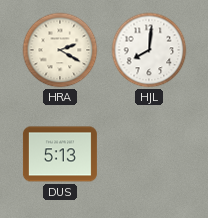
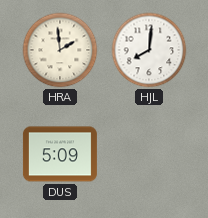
HRA: 2:20 -> 1:59 (60, 50)
DUS: 5:13 -> 5:09 (60, 154)
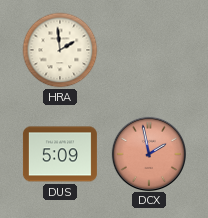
HJL: 8:01 -> none (149, 50)
DCX: none -> 1:58 (148, 153)
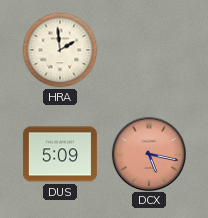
DCX: 1:58 -> 5:17 (148, 153)
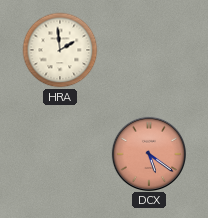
DUS: 5:09 -> none (60, 154)
DCX: 5:17 -> 5:21 (148, 153)
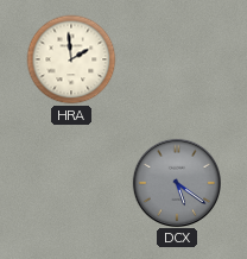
DCX dial: salmon -> grey (176, 182)
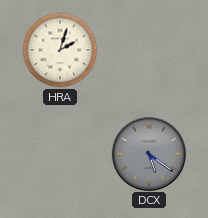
HRA: 1:59 -> 2:03 (60, 50)
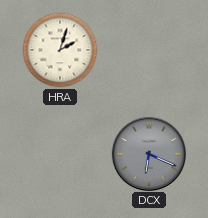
DCX: 5:21 -> 6:19 (148, 153)
